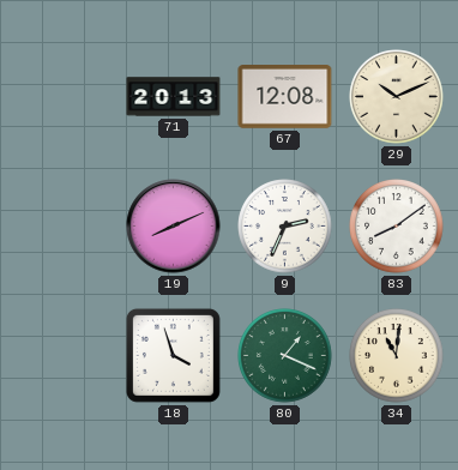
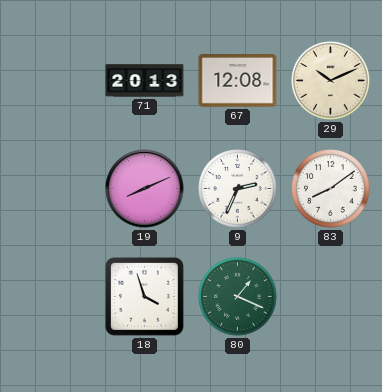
34: 11:01 -> none (397, 356)
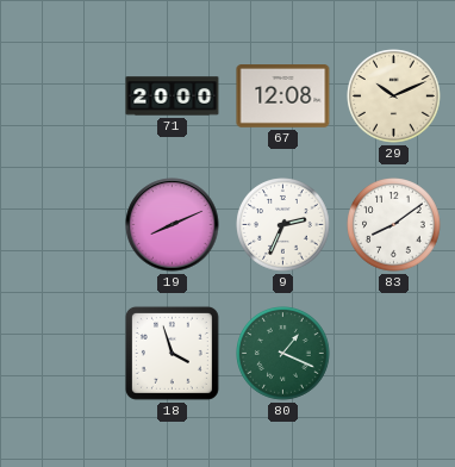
71: 20:13 -> 20:00 (173, 96)
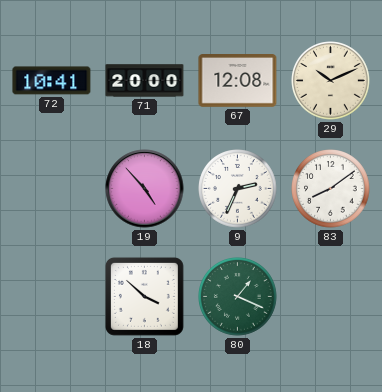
72: none -> 10:41 (52, 81)
19: 8:11 -> 4:53 (145, 189)
18: 3:57 -> 3:52 (144, 296)
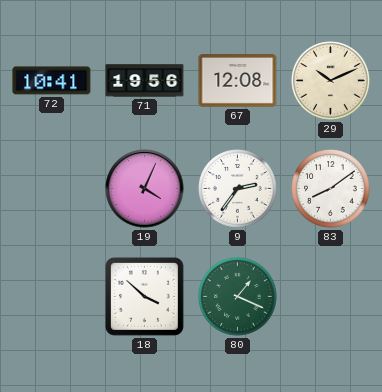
71: 20:00 -> 19:56 (145, 81)
19: 4:53 -> 4:04 (145, 189)
9: 2:34 -> 2:36 (238, 189)
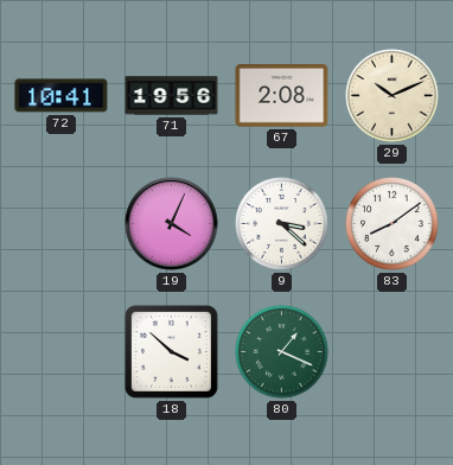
67: 12:08 -> 2:08 (282, 96)
9: 2:36 -> 3:22 (282, 224)
